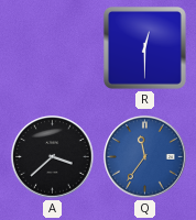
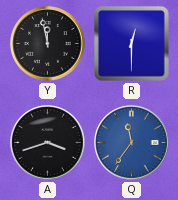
Y: none -> 11:58 (48, 44)
A: 3:38 -> 3:42 (48, 143)
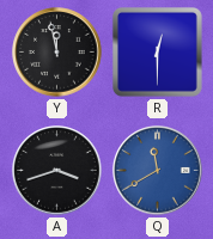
Q: 11:36 -> 11:40 (158, 171)
